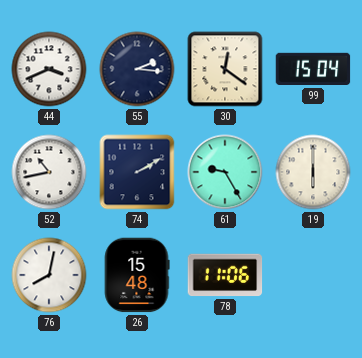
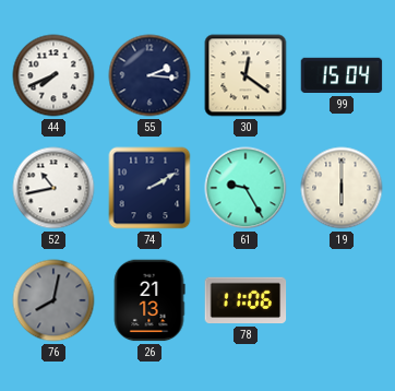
44: 3:41 -> 7:41 (53, 75)
76 dial: white -> grey (53, 300)
26: 15:48 -> 21:13 (149, 300)
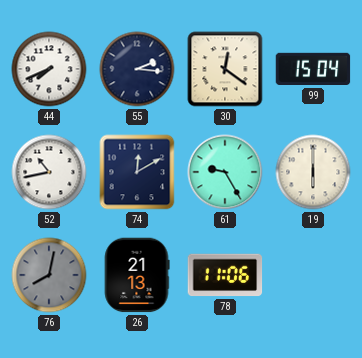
74: 2:10 -> 12:10 (137, 172)
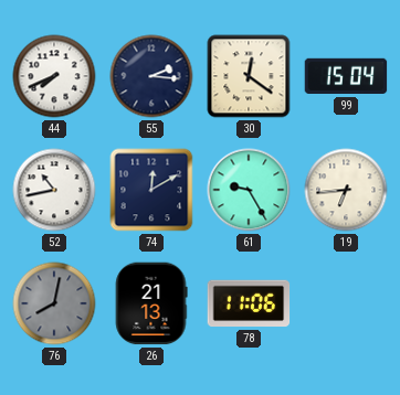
19: 6:00 -> 6:44 (346, 190)
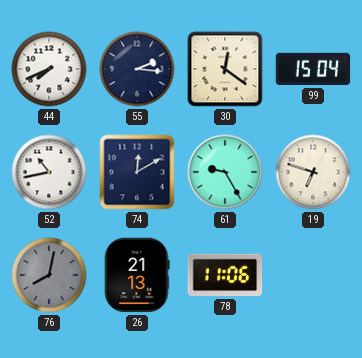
19: 6:44 -> 6:48 (313, 172)
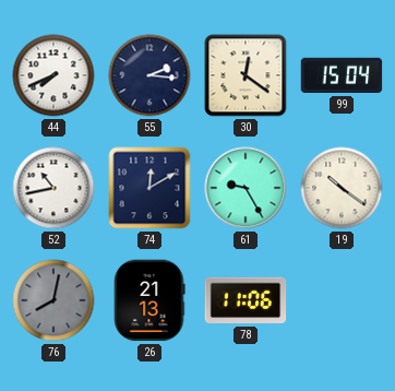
19: 6:48 -> 10:21 (342, 188)
